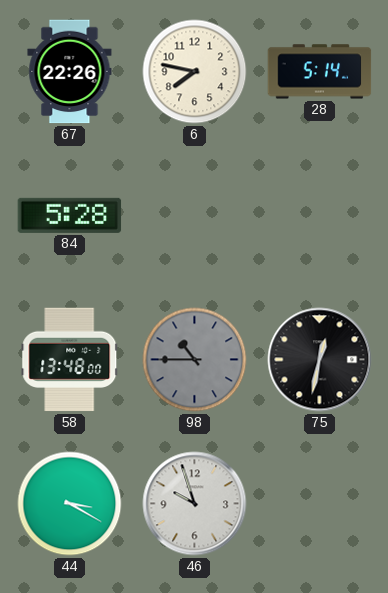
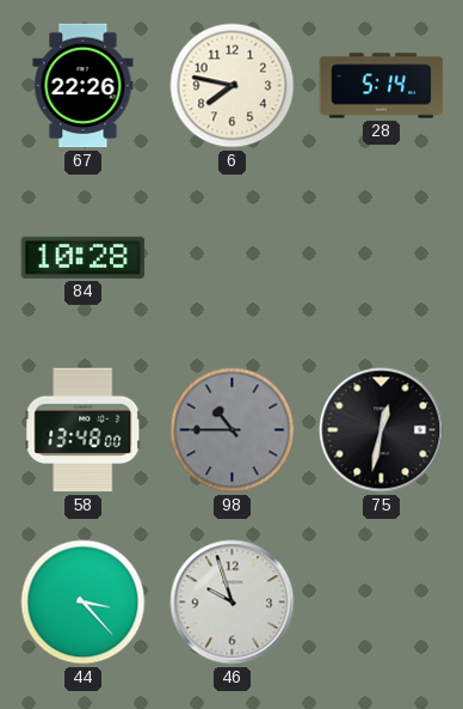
84: 5:28 -> 10:28 (84, 257)
44: 3:20 -> 3:23 (84, 603)
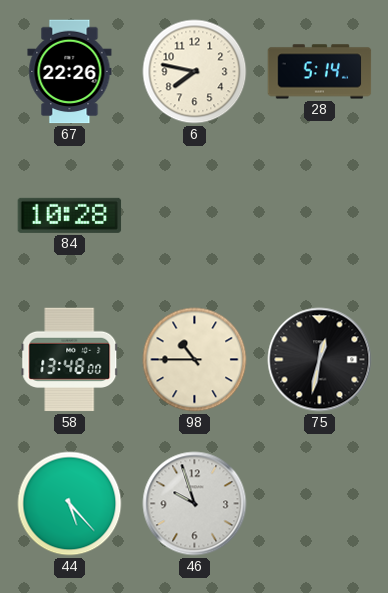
98 dial: grey -> cream (195, 360)
44: 3:23 -> 5:23 (70, 504)
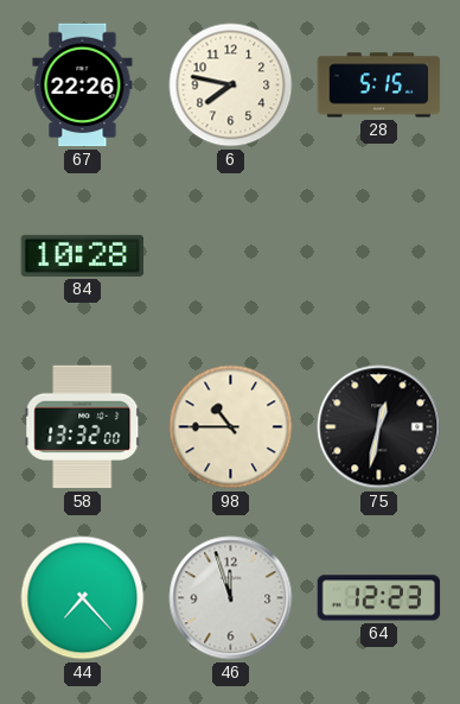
28: 5:14 -> 5:15 (379, 85)
58: 13:48 -> 13:32 (83, 427)
44: 5:23 -> 7:23 (83, 598)
46: 9:57 -> 11:57 (231, 598)
64: none -> 12:23 (379, 598)
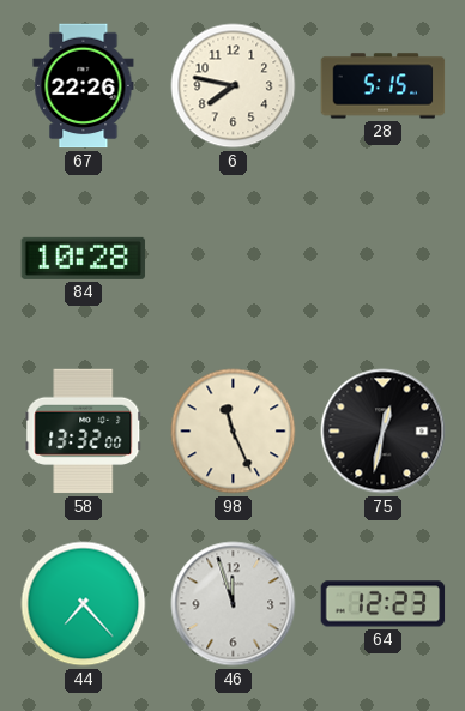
98: 10:45 -> 11:26 (234, 432)
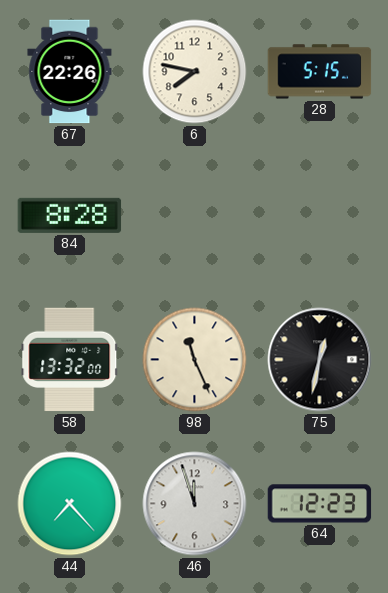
84: 10:28 -> 8:28 (70, 215)
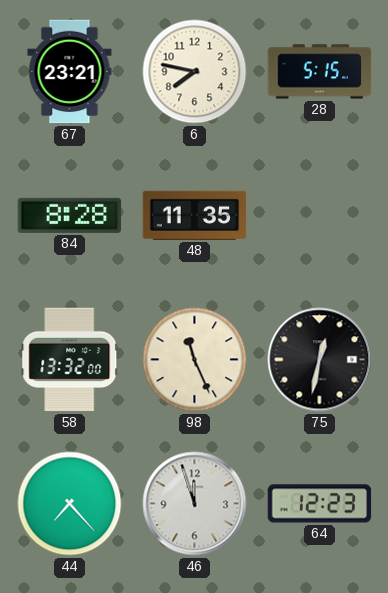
67: 22:26 -> 23:21 (70, 72)
48: none -> 11:35 (195, 215)
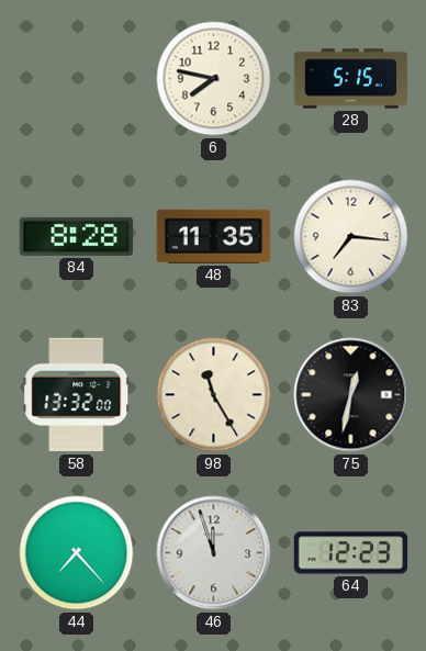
67: 23:21 -> none (70, 72)
83: none -> 7:16 (351, 237)
98: 11:26 -> 11:25 (214, 395)
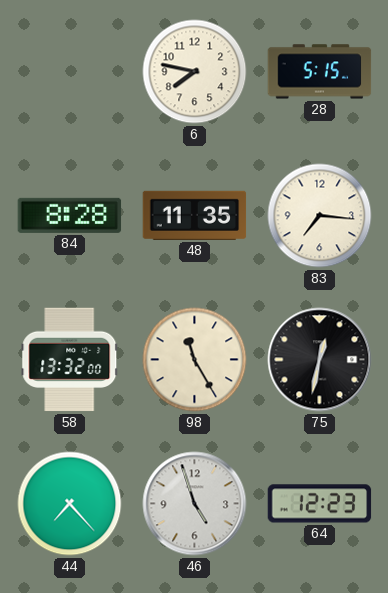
46: 11:57 -> 4:57 (195, 504)
